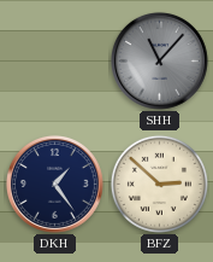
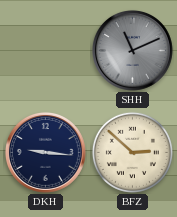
SHH: 11:07 -> 11:11 (132, 50)
DKH: 1:24 -> 9:16 (45, 152)
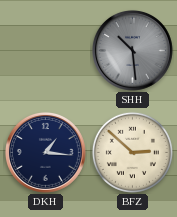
SHH: 11:11 -> 10:29 (132, 50)
DKH: 9:16 -> 1:16 (45, 152)
